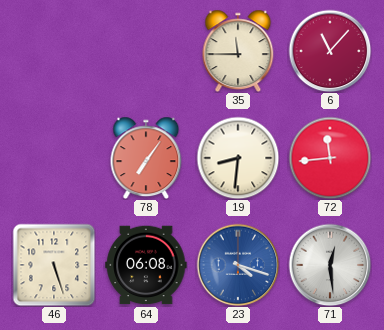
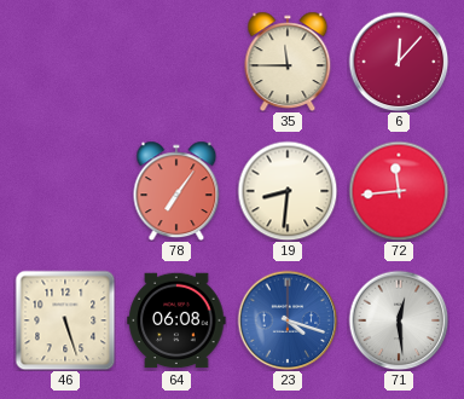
6: 11:07 -> 12:07 (399, 62)
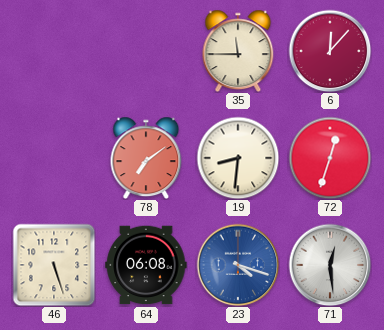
78: 7:06 -> 7:09 (146, 158)
72: 11:44 -> 12:33 (330, 158)
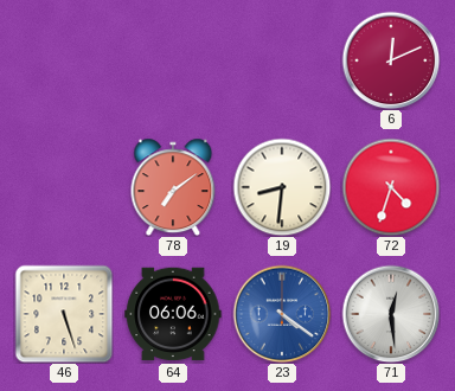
35: 11:45 -> none (238, 51)
6: 12:07 -> 12:11 (391, 60)
72: 12:33 -> 4:33 (391, 187)
64: 06:08 -> 06:06 (173, 314)
23: 4:18 -> 4:21 (282, 314)
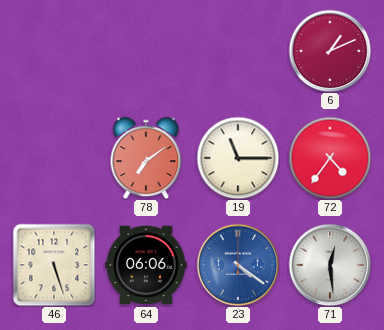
6: 12:11 -> 1:11 (330, 51)
19: 8:31 -> 11:15 (238, 158)
72: 4:33 -> 4:36 (330, 158)
